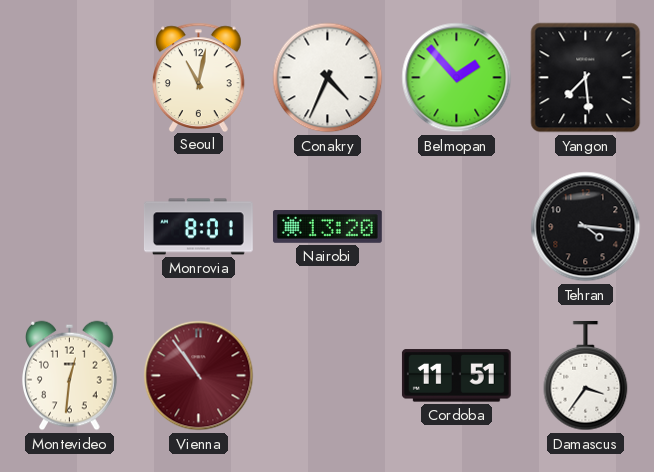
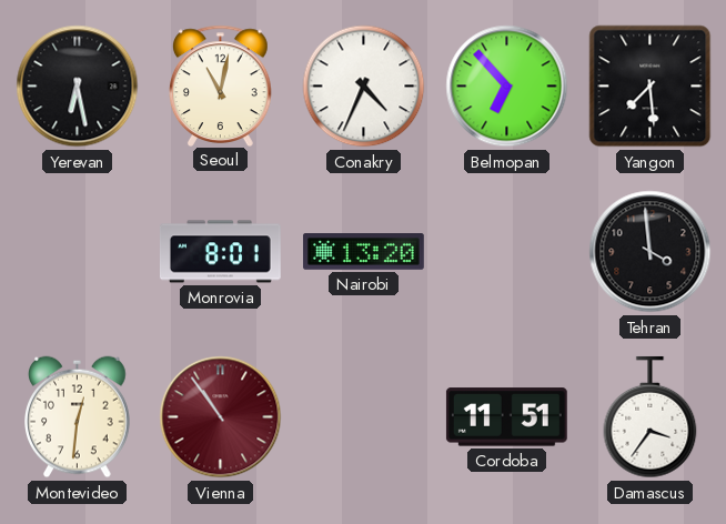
Yerevan: none -> 6:28 (78, 87)
Belmopan: 1:53 -> 6:53 (507, 87)
Tehran: 4:16 -> 3:59 (651, 252)
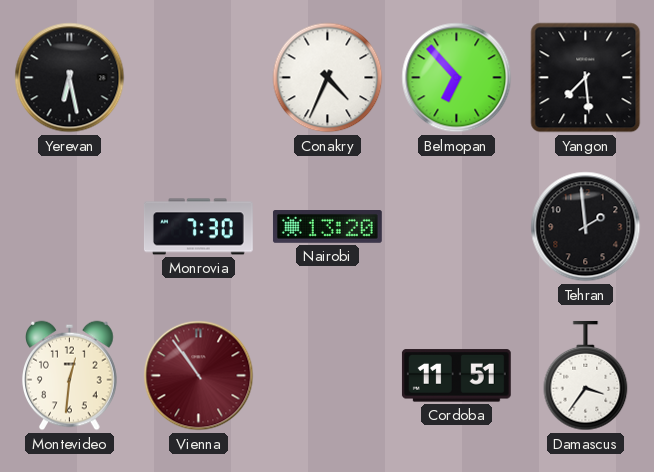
Seoul: 11:02 -> none (221, 85)
Monrovia: 8:01 -> 7:30 (198, 227)
Tehran: 3:59 -> 1:59 (586, 227)
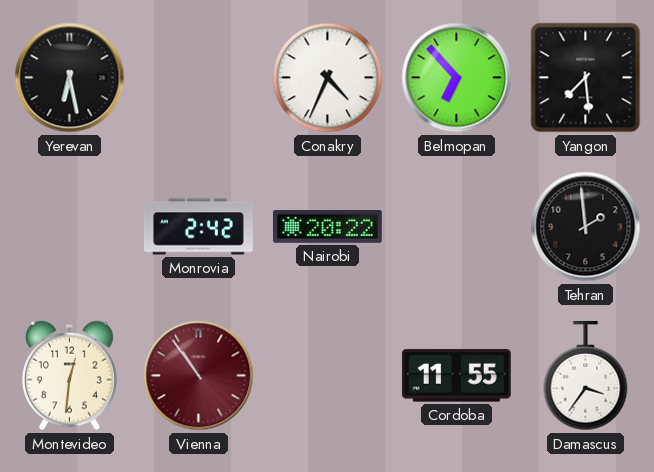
Monrovia: 7:30 -> 2:42 (198, 227)
Nairobi: 13:20 -> 20:22 (327, 227)
Cordoba: 11:51 -> 11:55 (456, 376)
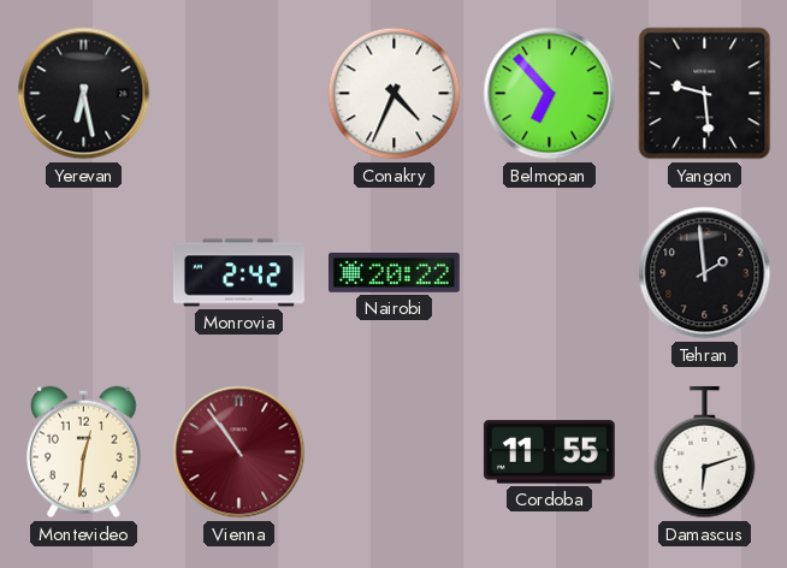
Yangon: 7:29 -> 9:29 (705, 94)
Damascus: 3:36 -> 6:12 (705, 452)
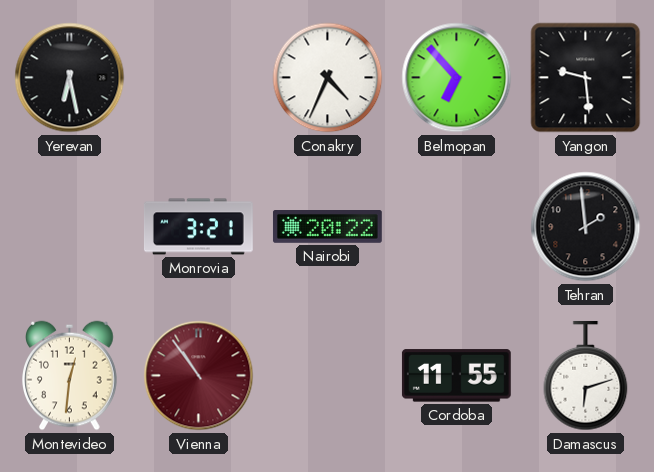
Monrovia: 2:42 -> 3:21 (198, 227)
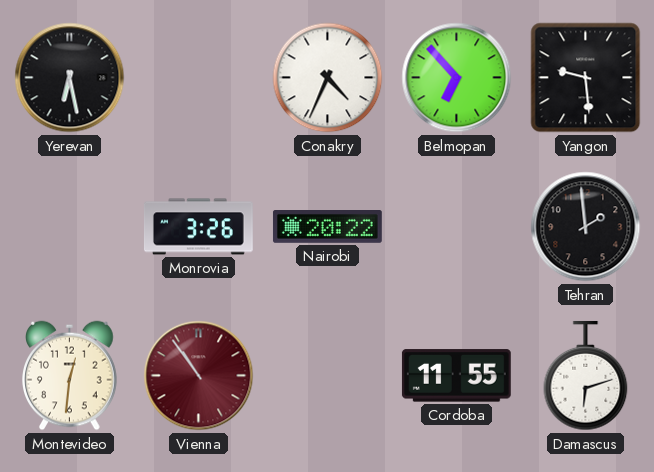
Monrovia: 3:21 -> 3:26 (198, 227)
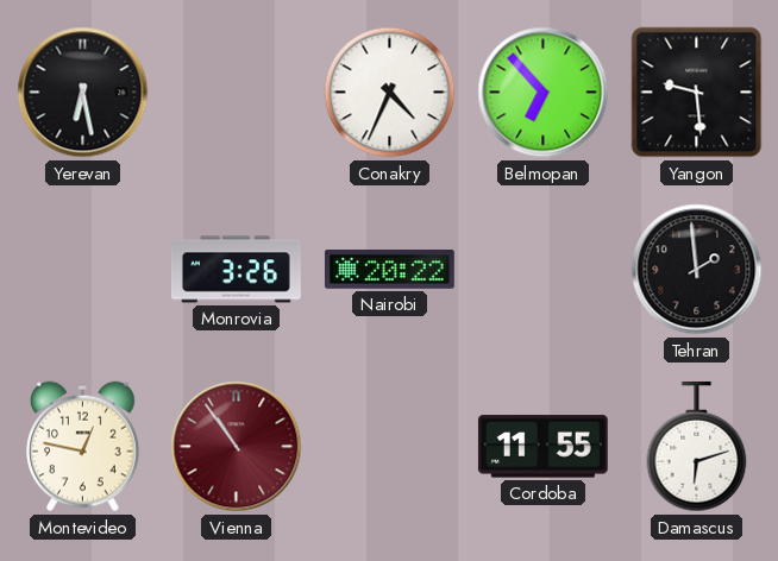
Montevideo: 12:31 -> 12:47 (83, 447)
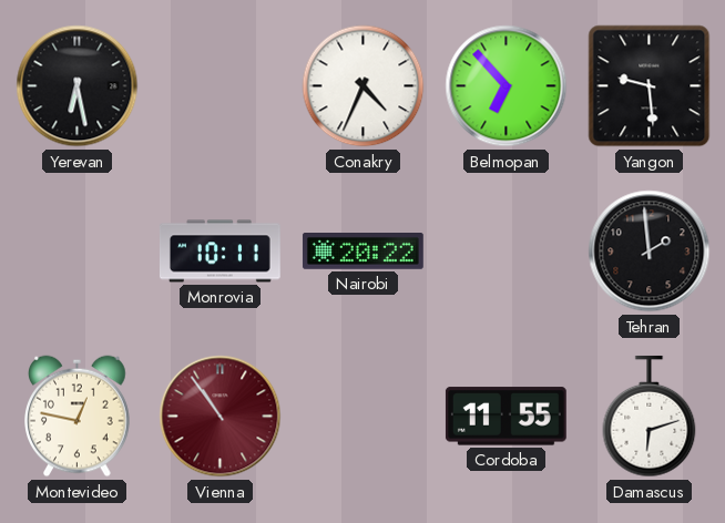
Monrovia: 3:26 -> 10:11 (219, 252)
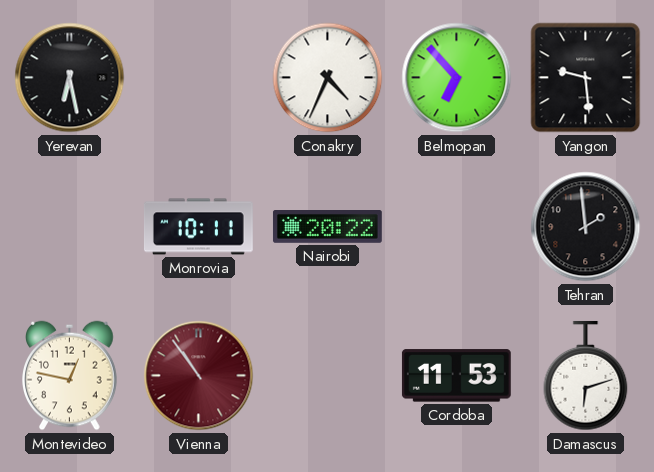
Cordoba: 11:55 -> 11:53 (456, 376)
